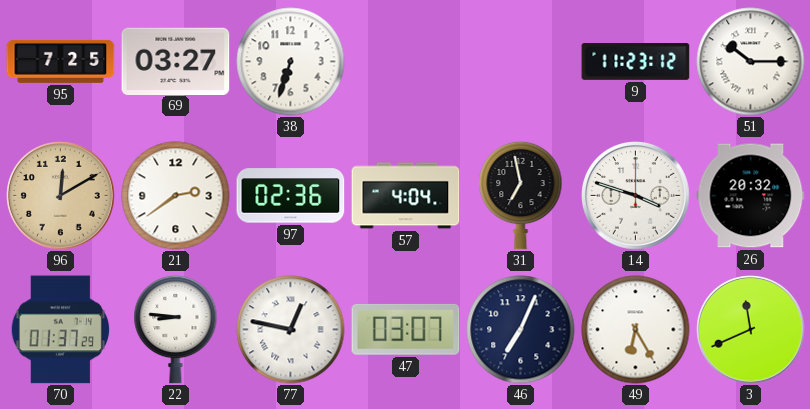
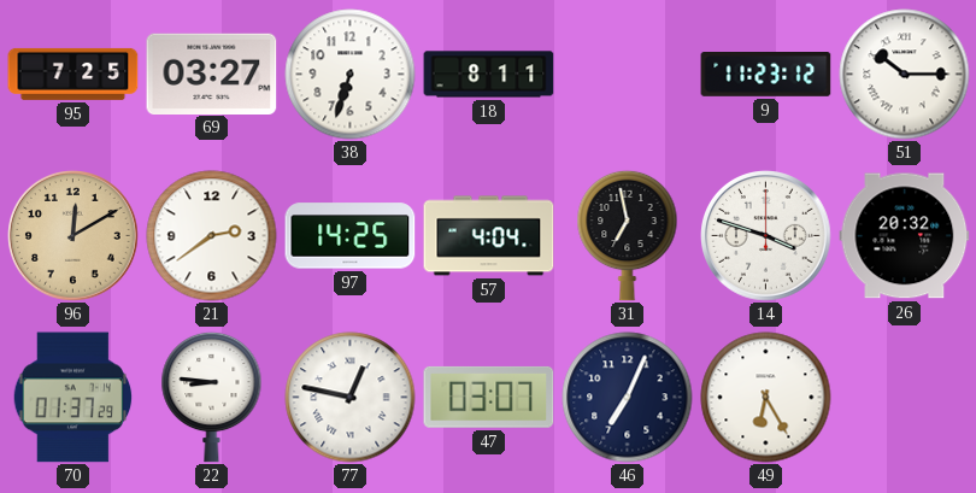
18: none -> 8:11 (489, 75)
97: 02:36 -> 14:25 (351, 236)
3: 11:41 -> none (751, 330)
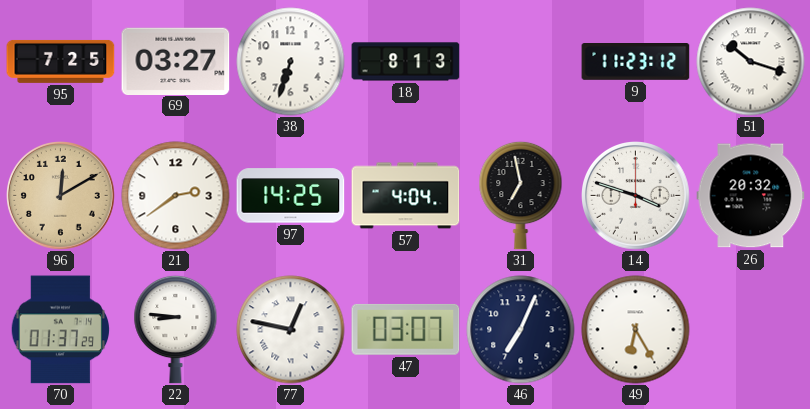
18: 8:11 -> 8:13 (406, 62)
51: 10:15 -> 10:18 (751, 62)
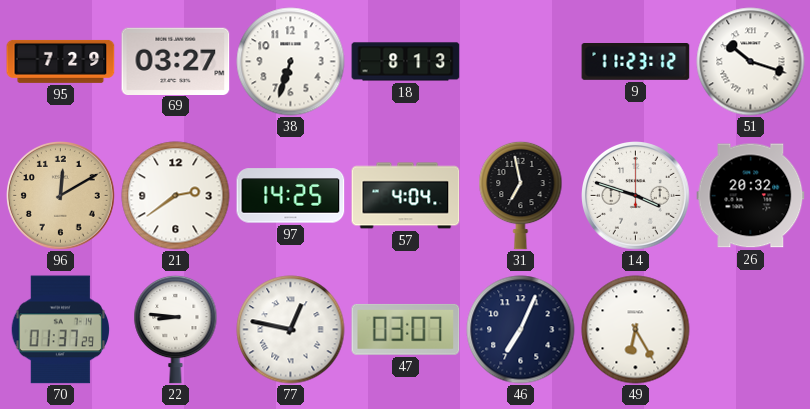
95: 7:25 -> 7:29 (61, 61)
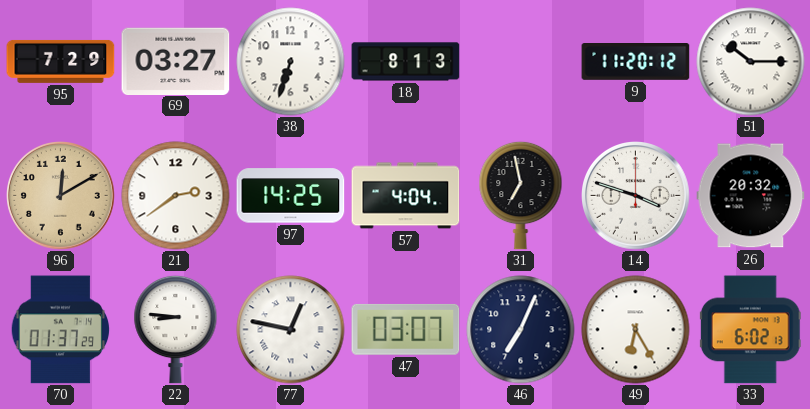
9: 11:23 -> 11:20 (636, 62)
51: 10:18 -> 10:15 (751, 62)
33: none -> 6:02 (750, 330)
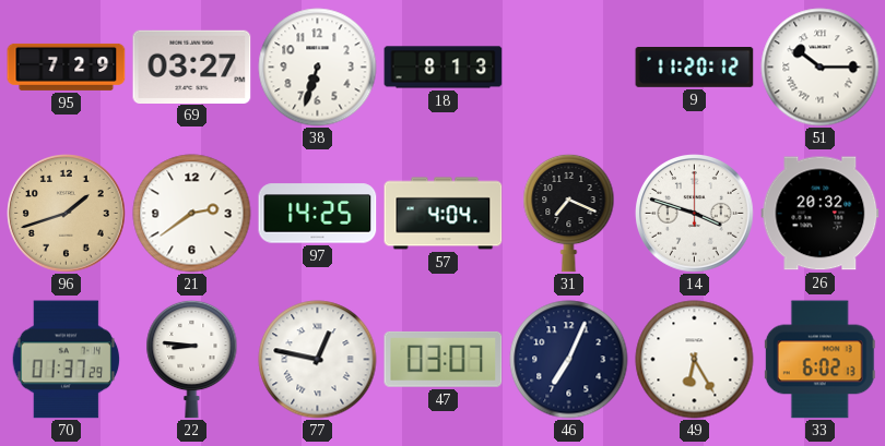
96: 12:10 -> 1:42 (67, 214)
31: 6:58 -> 7:19 (569, 213)
